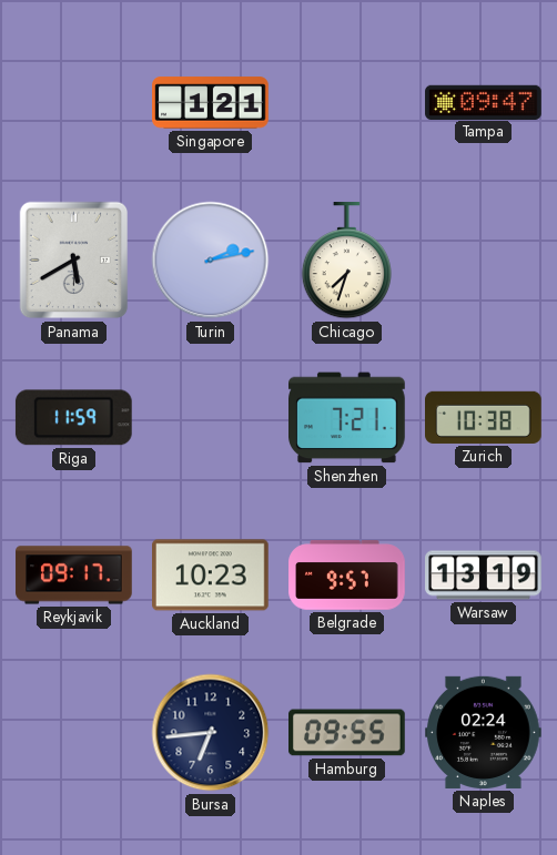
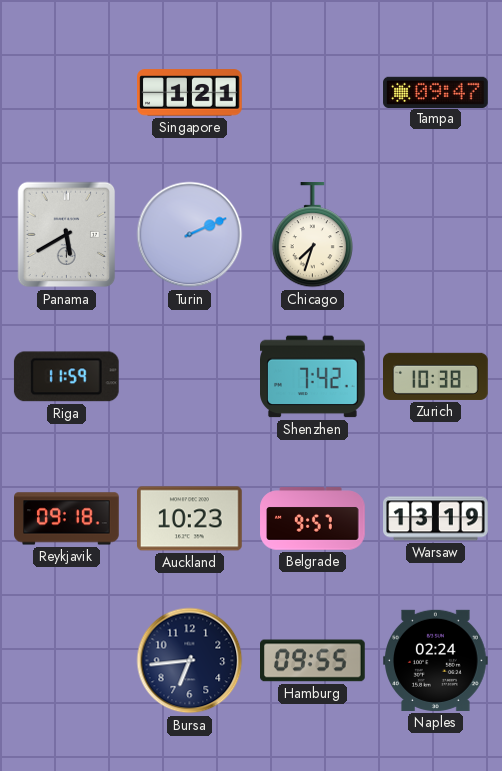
Turin: 2:13 -> 2:11 (190, 235)
Shenzhen: 7:21 -> 7:42 (313, 377)
Reykjavik: 09:17 -> 09:18 (67, 519)
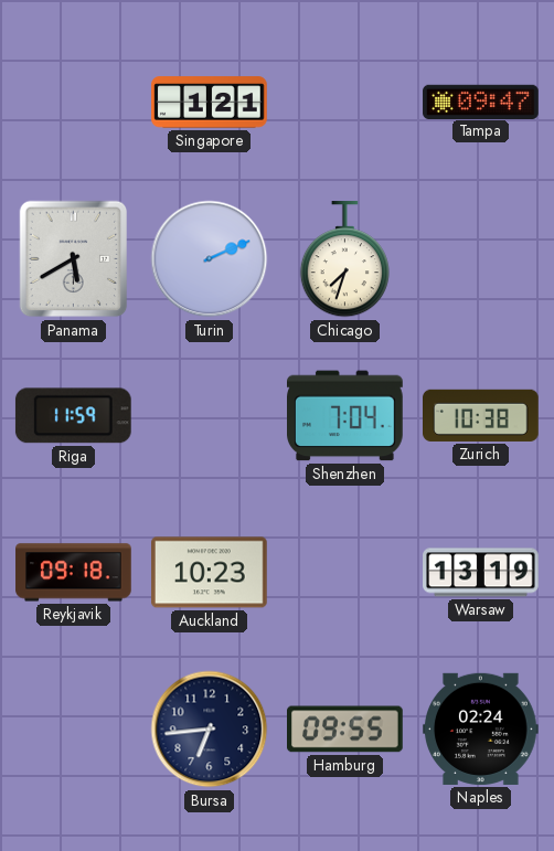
Shenzhen: 7:42 -> 7:04 (345, 416)
Belgrade: 9:57 -> none (313, 519)
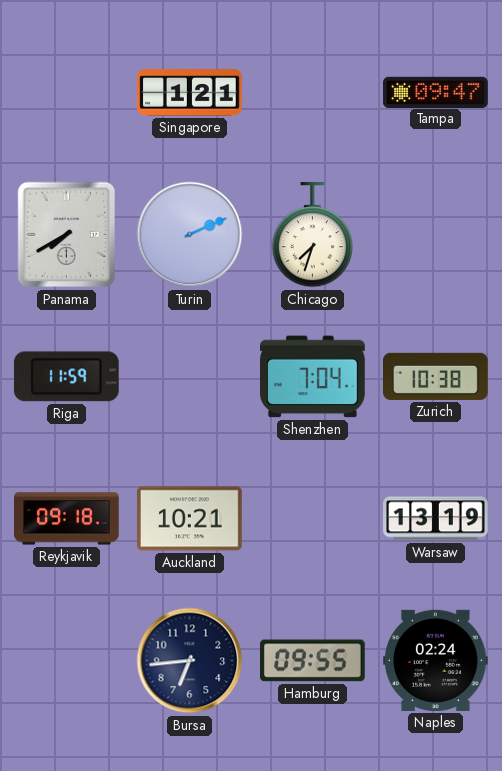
Panama: 5:40 -> 7:40 (67, 235)
Auckland: 10:23 -> 10:21 (190, 519)
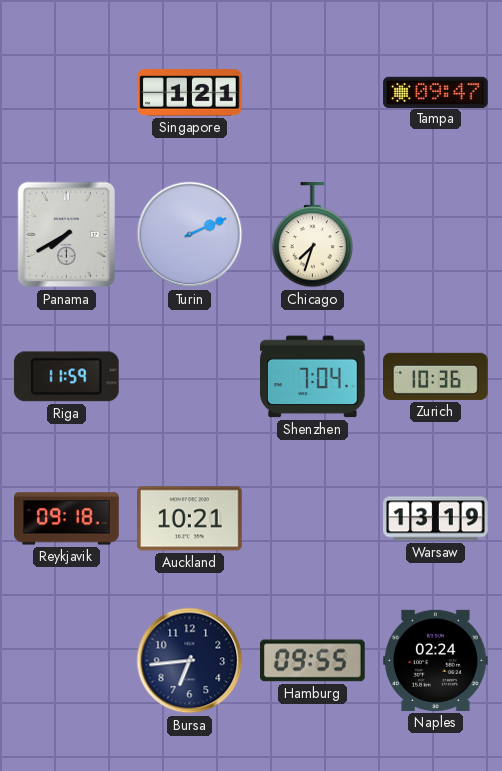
Zurich: 10:38 -> 10:36 (436, 376)
